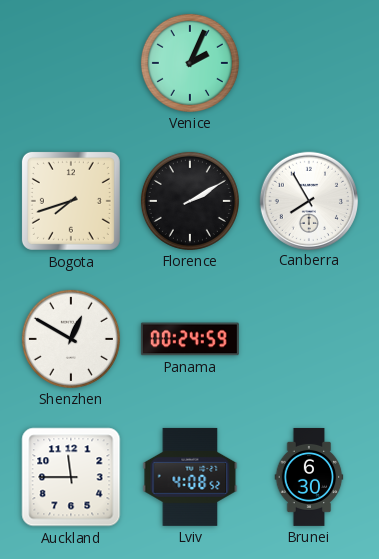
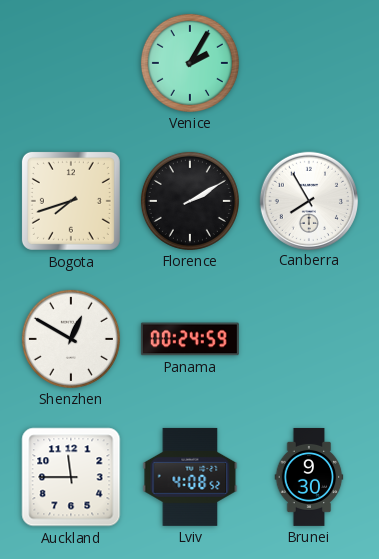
Venice: 2:04 -> 2:05 (190, 63)
Brunei: 6:30 -> 9:30 (309, 477)
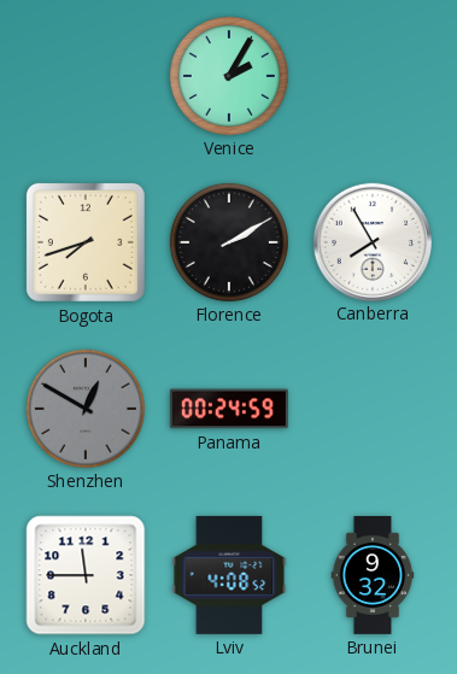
Shenzhen dial: white -> grey (86, 409)
Brunei: 9:30 -> 9:32 (373, 575)
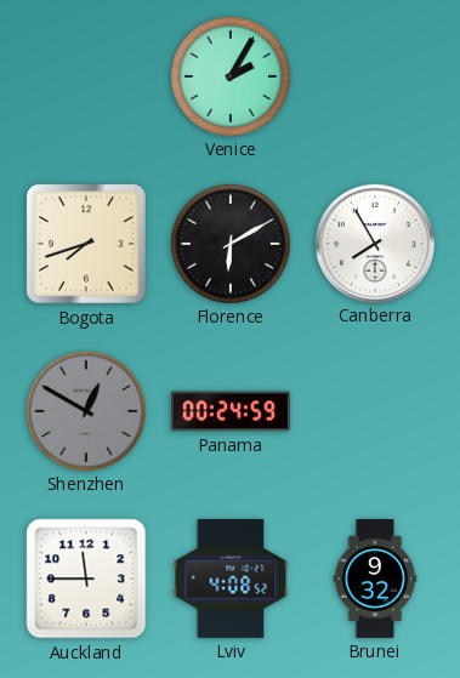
Florence: 2:10 -> 6:10 (231, 244)
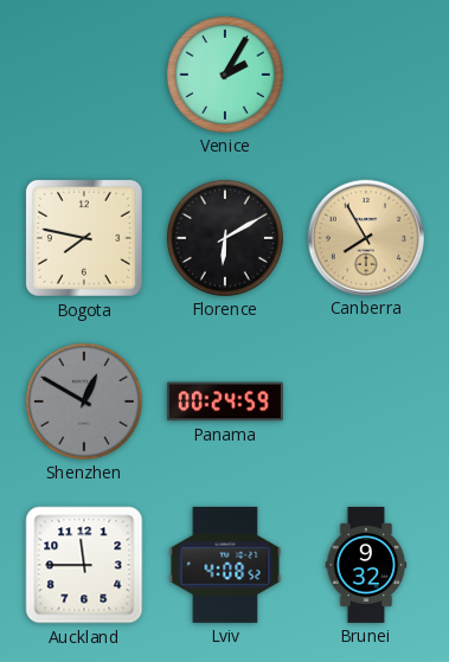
Bogota: 7:42 -> 7:47 (84, 238)
Canberra dial: white -> champagne (365, 237)
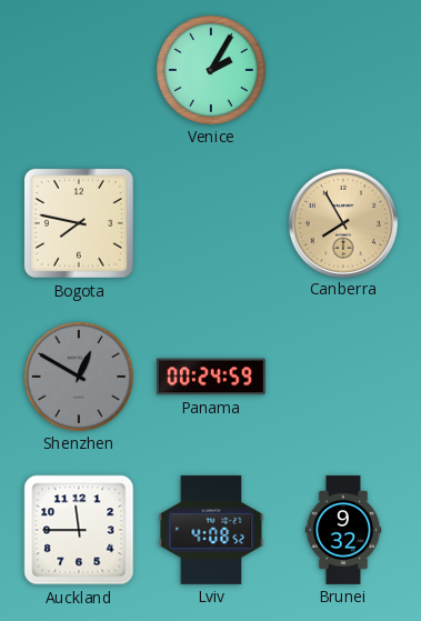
Florence: 6:10 -> none (225, 238)
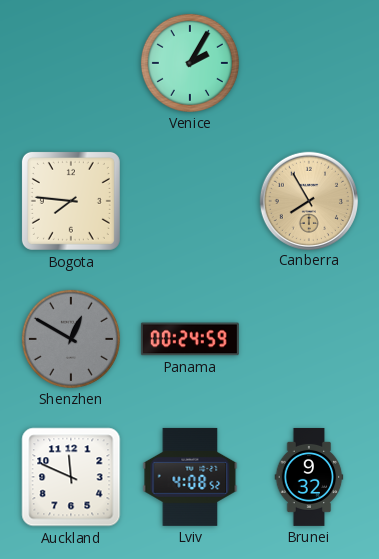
Bogota: 7:47 -> 7:46 (71, 201)
Auckland: 11:45 -> 11:49 (71, 477)
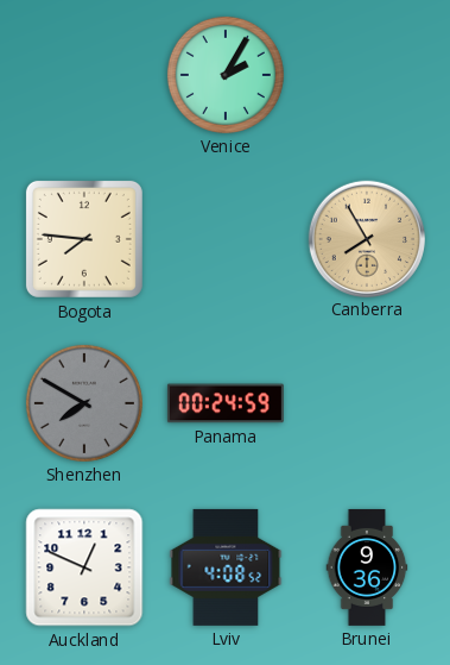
Shenzhen: 12:50 -> 7:50 (84, 403)
Auckland: 11:49 -> 12:49 (84, 567)
Brunei: 9:32 -> 9:36 (367, 567)
